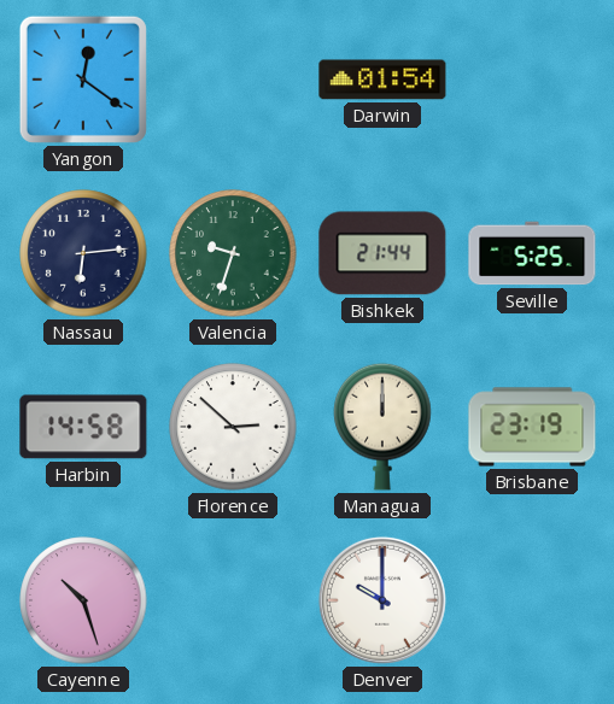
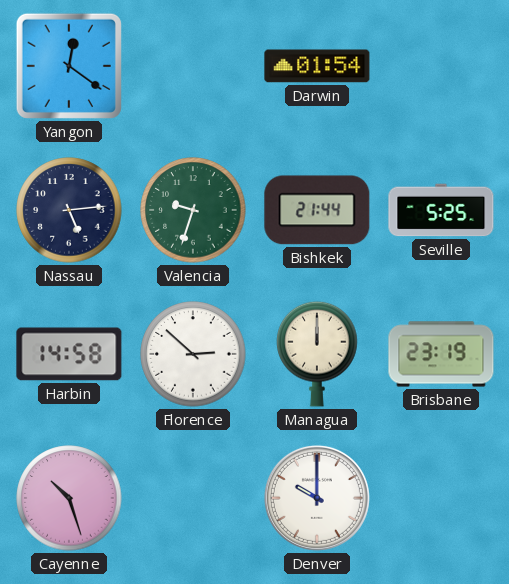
Nassau: 6:14 -> 5:14 (69, 210)
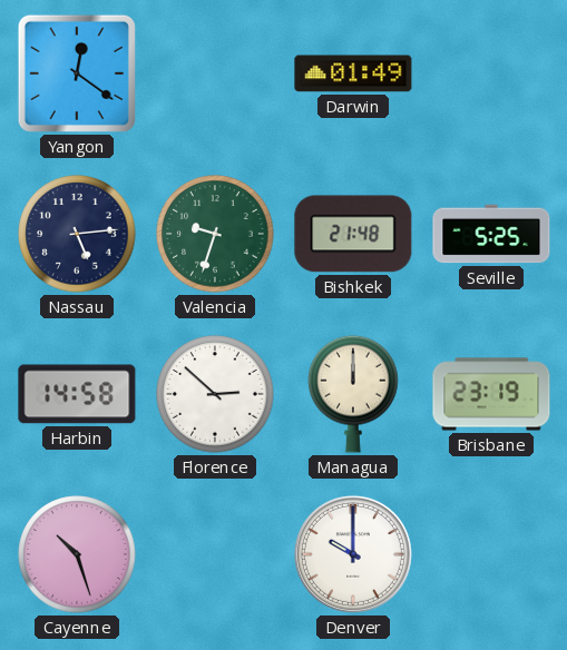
Darwin: 01:54 -> 01:49 (353, 73)
Bishkek: 21:44 -> 21:48 (353, 234)
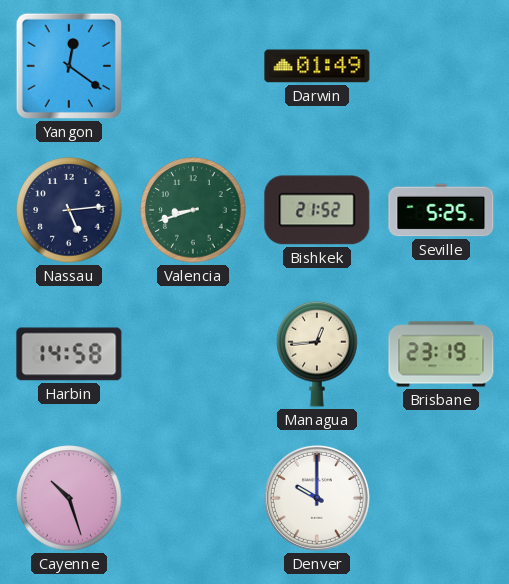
Valencia: 9:33 -> 8:42 (193, 210)
Bishkek: 21:48 -> 21:52 (317, 210)
Florence: 2:52 -> none (215, 394)
Managua: 12:00 -> 12:44 (317, 354)
